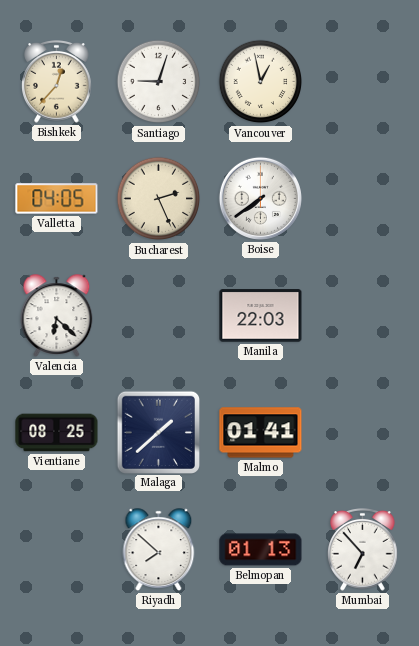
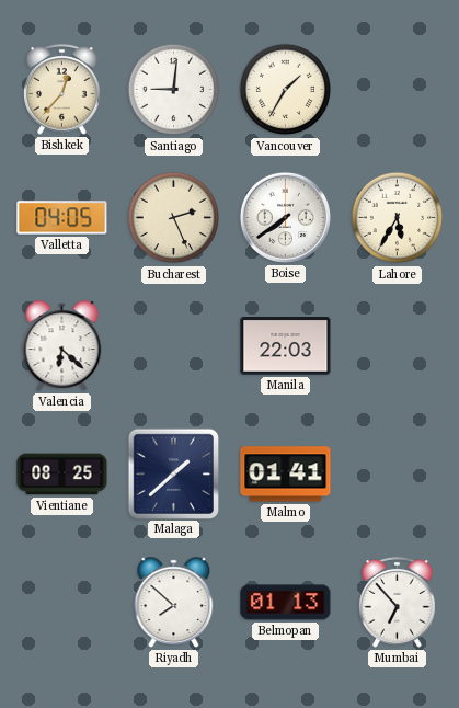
Santiago: 9:03 -> 9:01 (174, 90)
Vancouver: 12:58 -> 1:35 (286, 90)
Lahore: none -> 5:35 (398, 218)
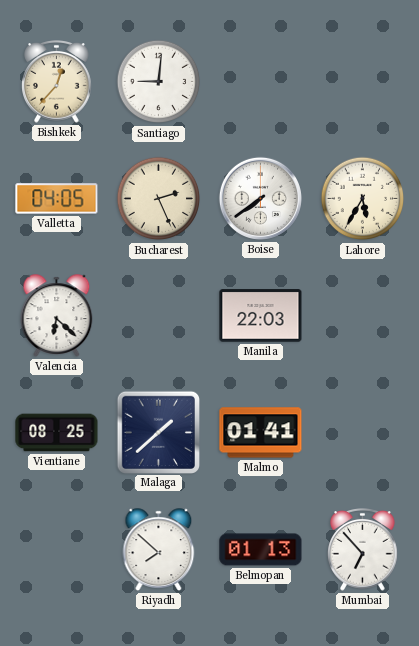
Vancouver: 1:35 -> none (286, 90)
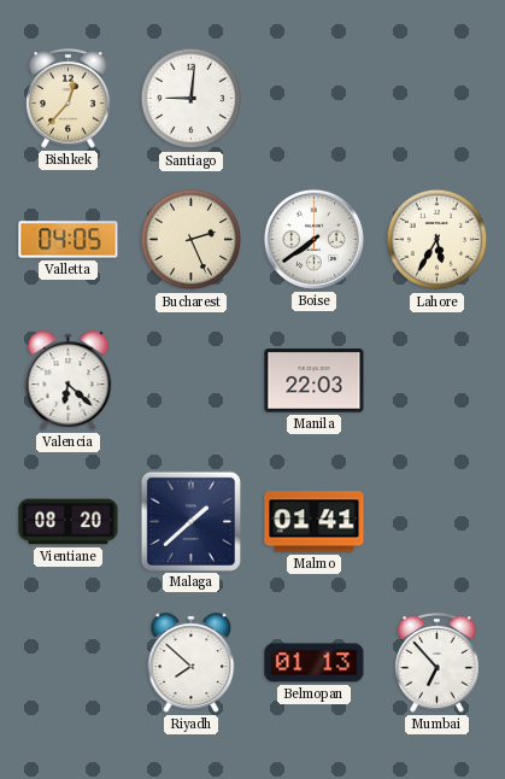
Vientiane: 08:25 -> 08:20 (69, 522)
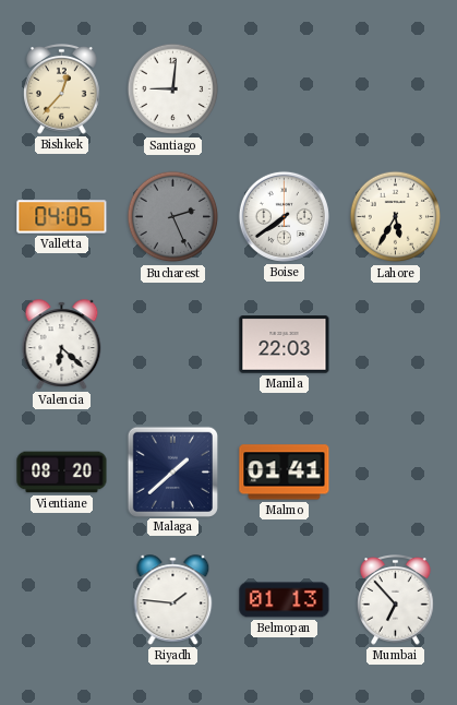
Bucharest dial: cream -> grey (173, 217)
Riyadh: 7:52 -> 1:46 (173, 600)
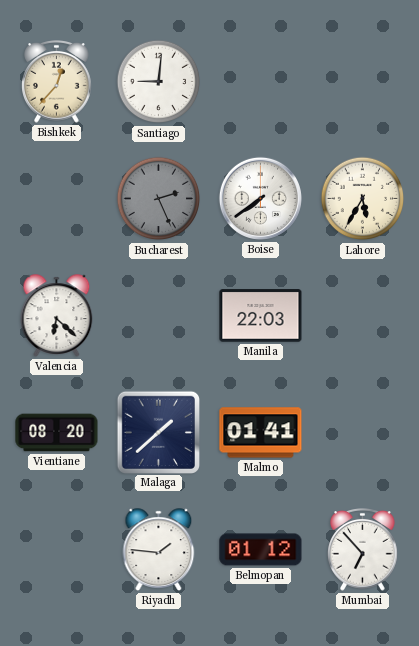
Valletta: 04:05 -> none (62, 217)
Belmopan: 01:13 -> 01:12 (261, 550)
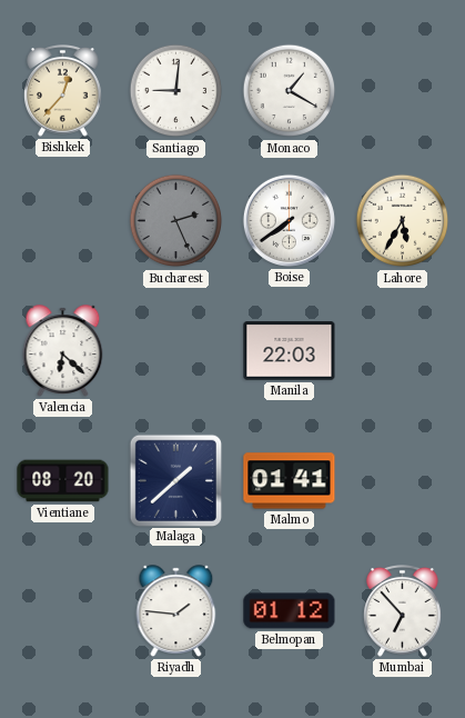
Monaco: none -> 1:20 (290, 91)
